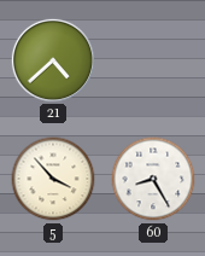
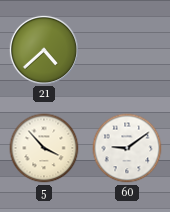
60: 8:25 -> 9:09 (127, 148)
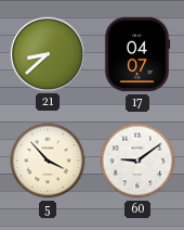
21: 4:38 -> 8:38 (47, 53)
17: none -> 04:07 (137, 54)
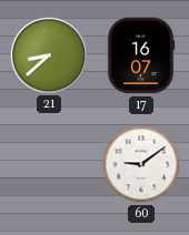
17: 04:07 -> 16:07 (141, 55)
5: 3:53 -> none (48, 161)
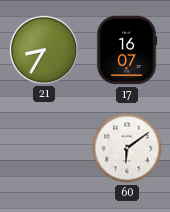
21: 8:38 -> 8:35 (43, 49)
60: 9:09 -> 6:09 (127, 148)
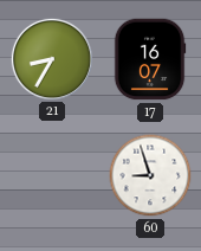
60: 6:09 -> 8:57 (150, 175)
